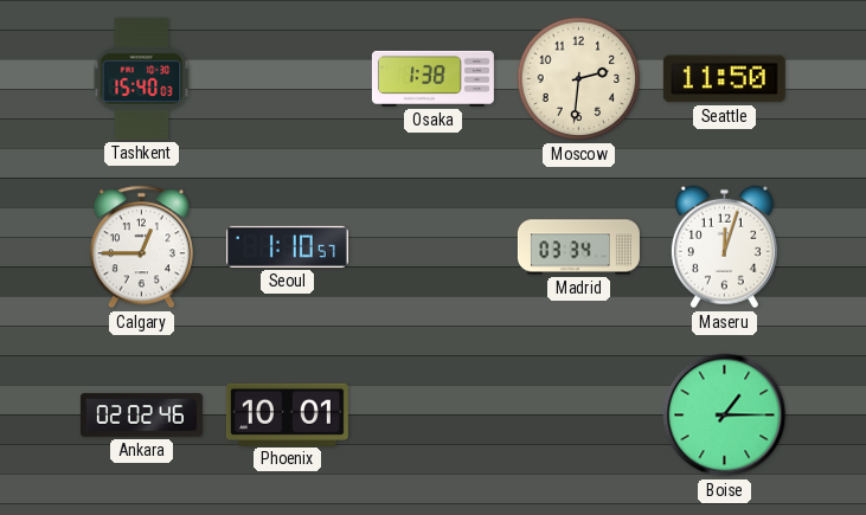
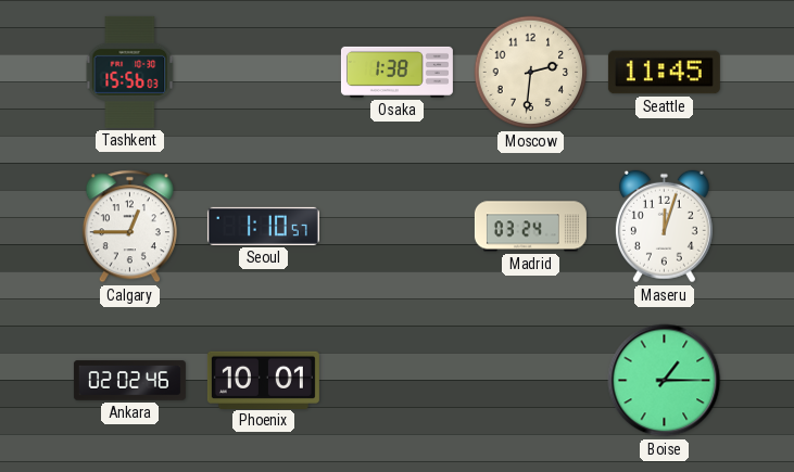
Tashkent: 15:40 -> 15:56 (130, 72)
Seattle: 11:50 -> 11:45 (664, 73)
Madrid: 03:34 -> 03:24 (530, 227)
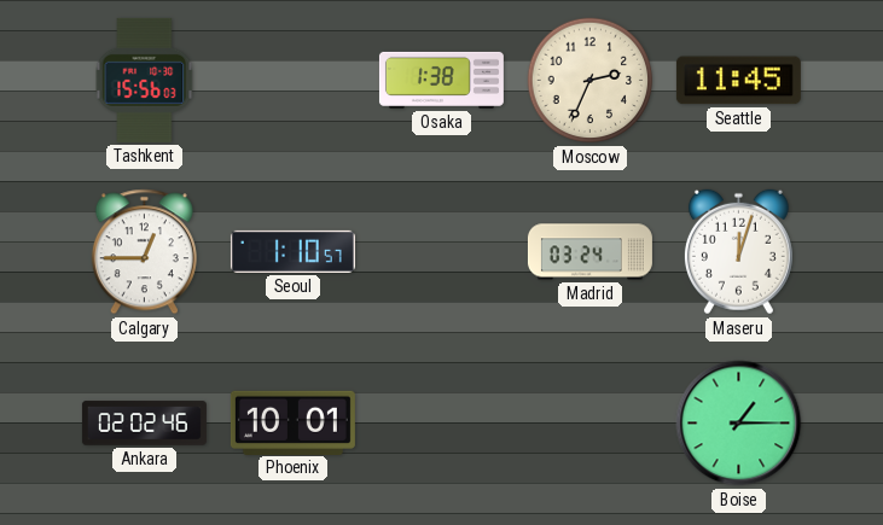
Moscow: 2:31 -> 2:34 (591, 81)
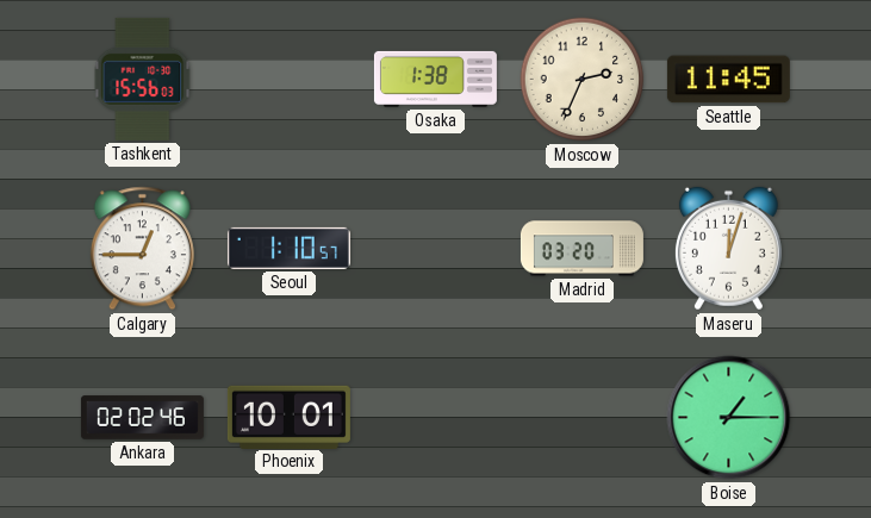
Madrid: 03:24 -> 03:20 (581, 249)
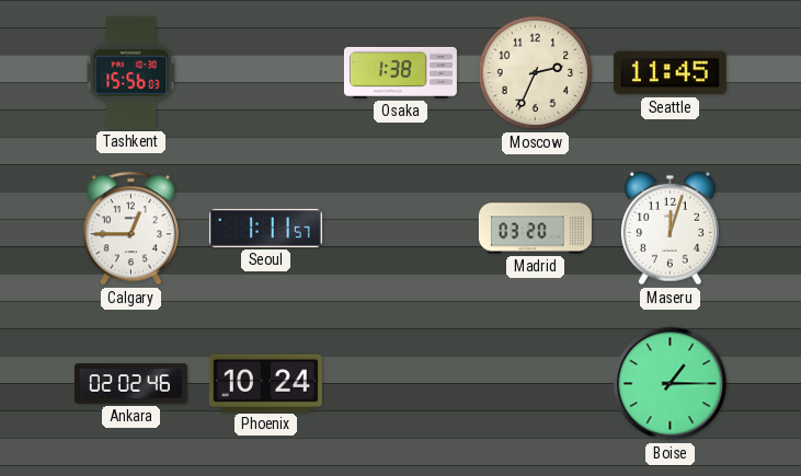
Seoul: 1:10 -> 1:11 (265, 228)
Phoenix: 10:01 -> 10:24 (265, 383)
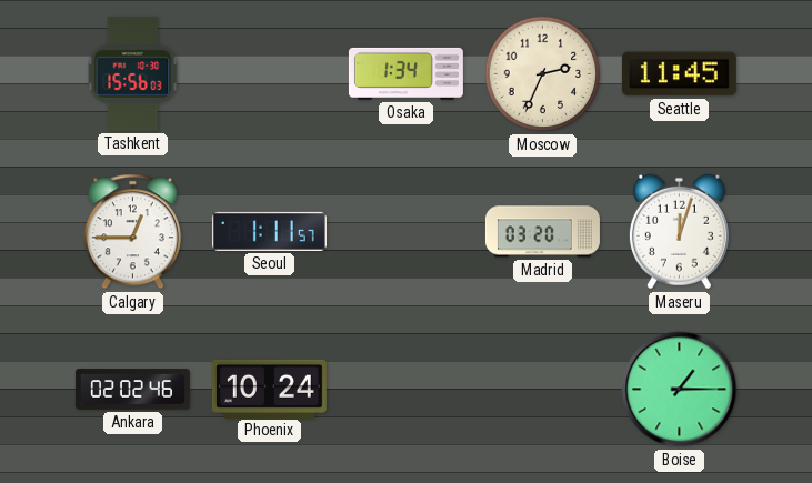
Osaka: 1:38 -> 1:34 (405, 73)
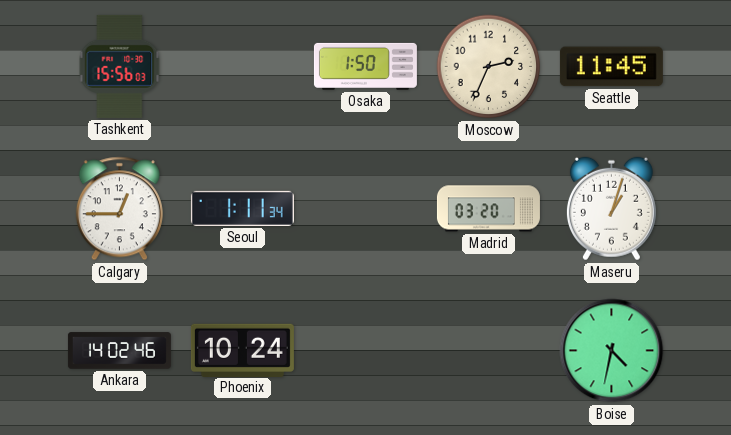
Osaka: 1:34 -> 1:50 (365, 66)
Seoul: 1:11:57 -> 1:11:34 (242, 208)
Maseru: 12:03 -> 1:03 (611, 209)
Ankara: 02:02 -> 14:02 (119, 351)
Boise: 1:15 -> 4:32 (612, 351)
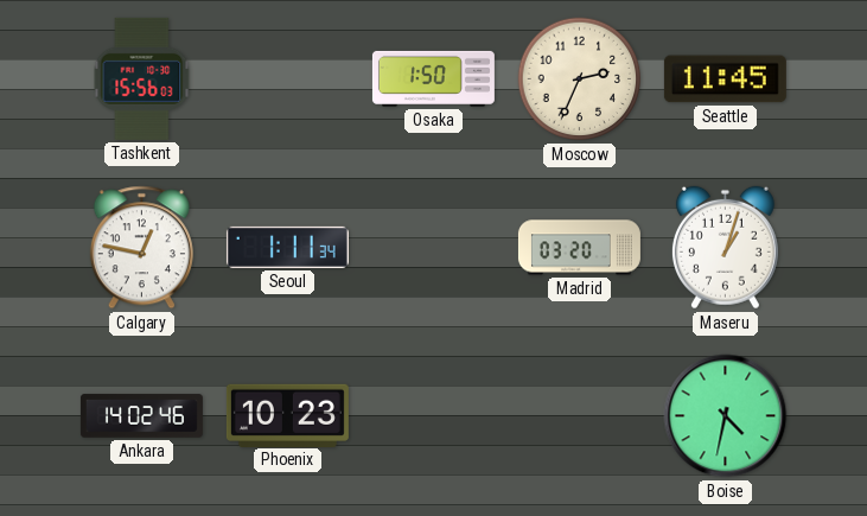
Calgary: 12:45 -> 12:47 (141, 248)
Phoenix: 10:24 -> 10:23 (287, 415)
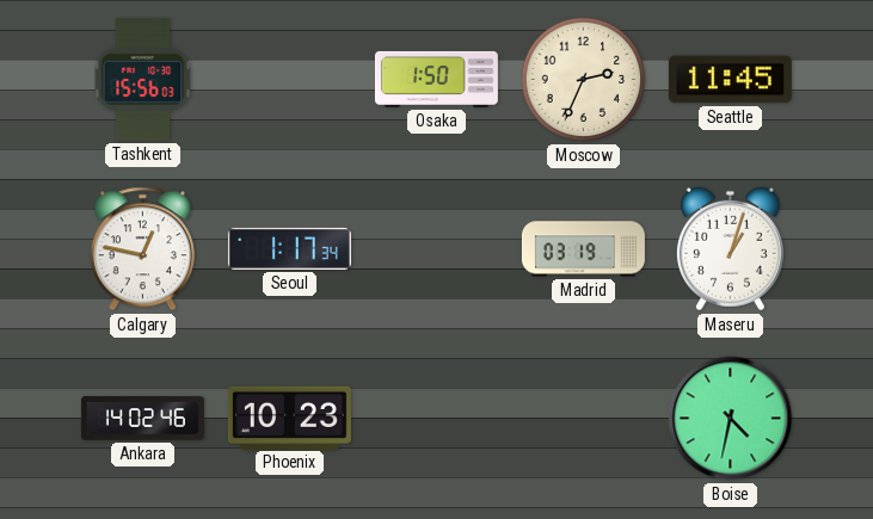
Seoul: 1:11 -> 1:17 (289, 248)
Madrid: 03:20 -> 03:19 (583, 249)
